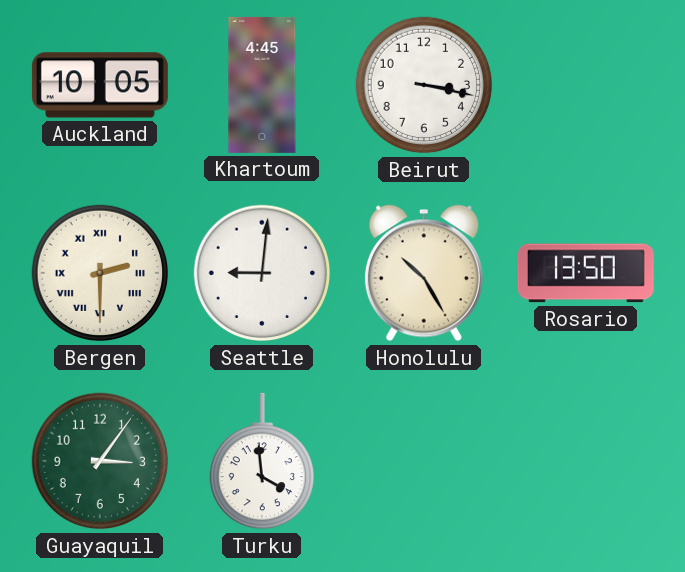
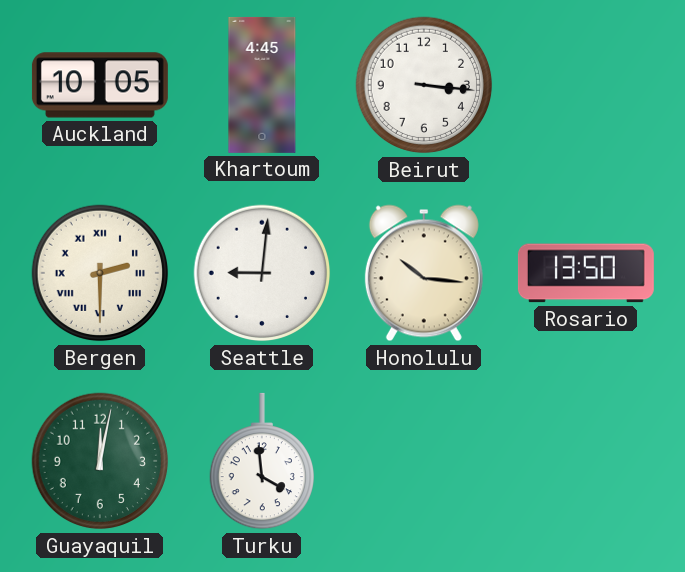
Beirut: 3:17 -> 3:16 (424, 85)
Honolulu: 10:25 -> 10:16 (424, 273)
Guayaquil: 3:06 -> 12:02 (100, 461)
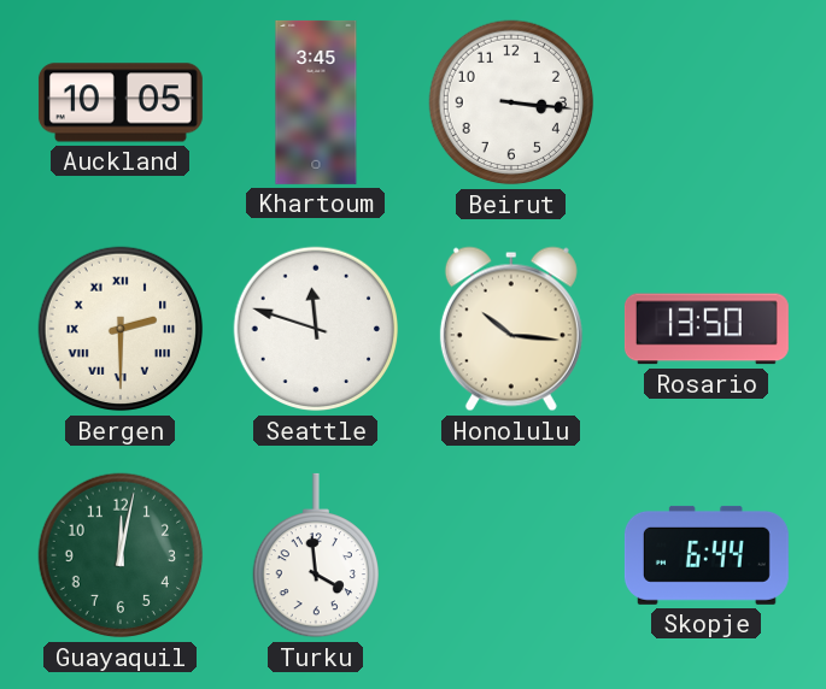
Khartoum: 4:45 -> 3:45 (316, 102)
Seattle: 9:01 -> 11:48 (316, 329)
Skopje: none -> 6:44 (707, 555)
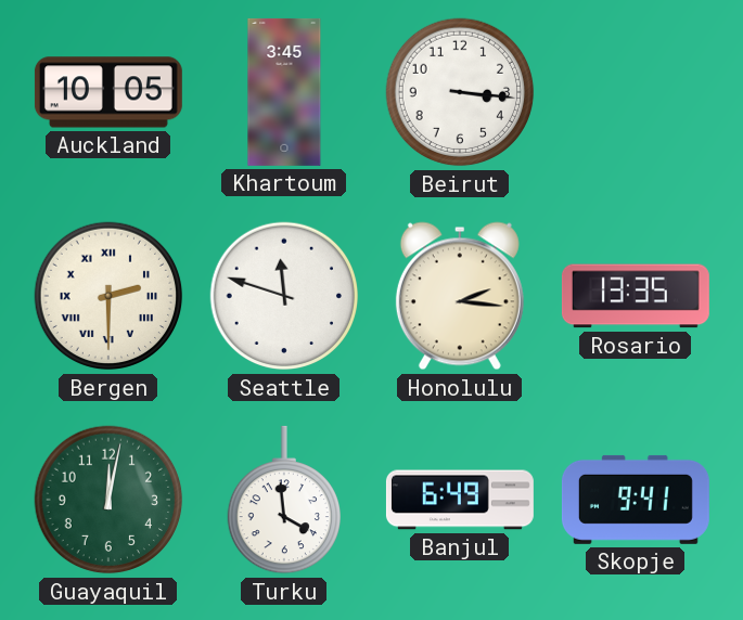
Honolulu: 10:16 -> 2:16 (460, 296)
Rosario: 13:50 -> 13:35 (636, 296)
Banjul: none -> 6:49 (460, 500)
Skopje: 6:44 -> 9:41 (636, 500)
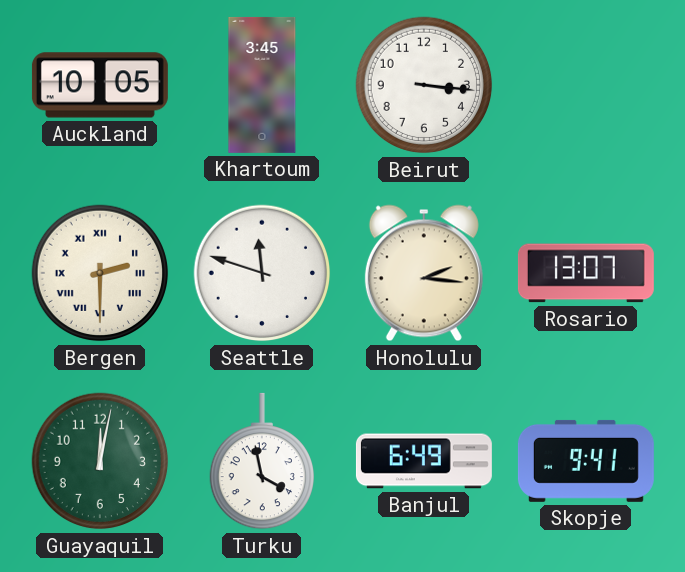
Rosario: 13:35 -> 13:07 (586, 273)
Turku: 3:59 -> 3:58 (261, 461)
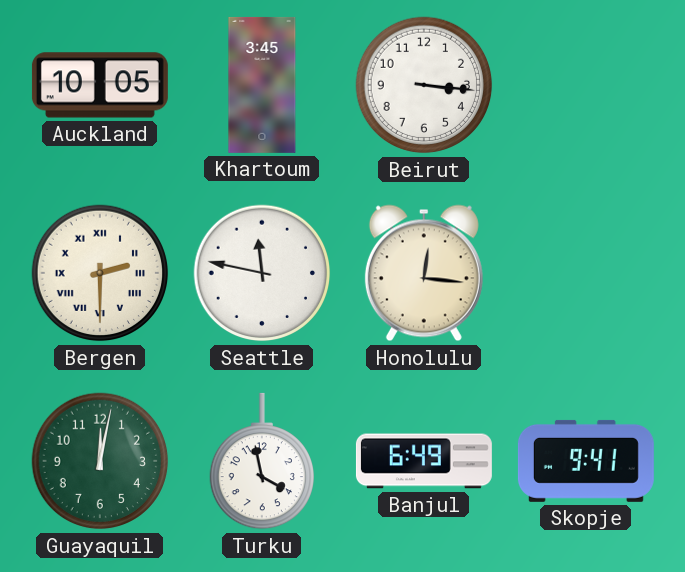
Seattle: 11:48 -> 11:47 (262, 273)
Honolulu: 2:16 -> 12:16 (424, 273)
Rosario: 13:07 -> none (586, 273)
